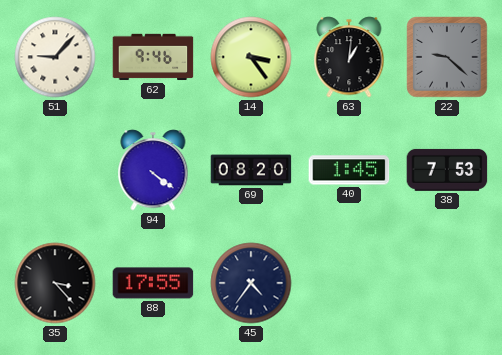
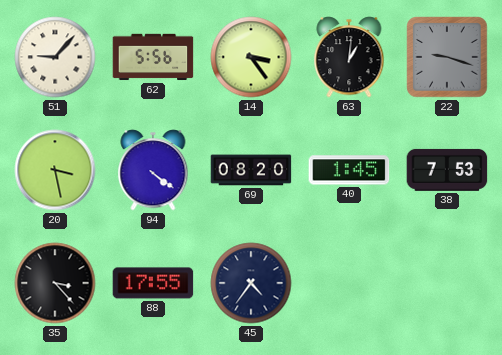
62: 9:46 -> 5:56 (153, 57)
22: 9:22 -> 9:18 (447, 57)
20: none -> 3:28 (55, 170)
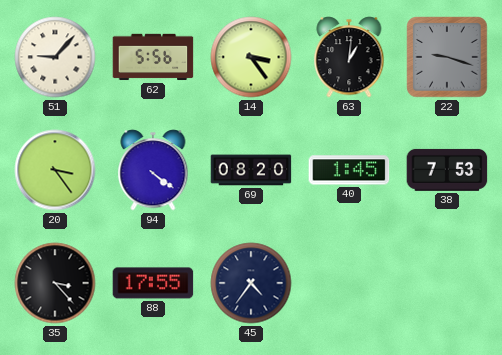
20: 3:28 -> 3:24 (55, 170)
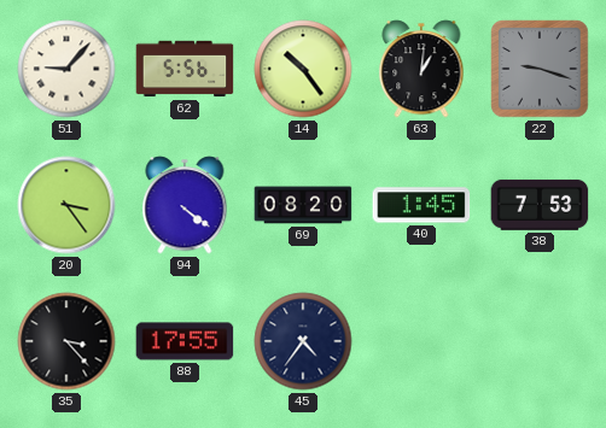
14: 3:24 -> 10:24 (303, 69)
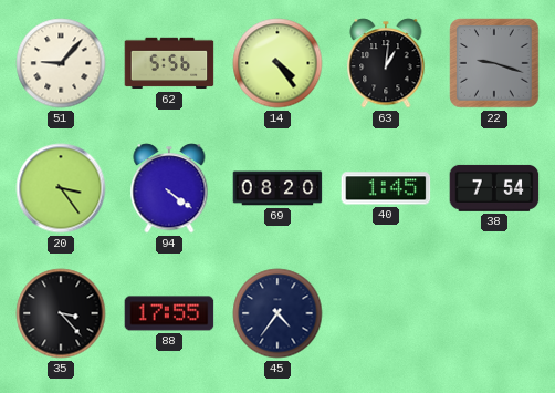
14: 10:24 -> 4:24 (277, 63)
38: 7:53 -> 7:54 (494, 188)
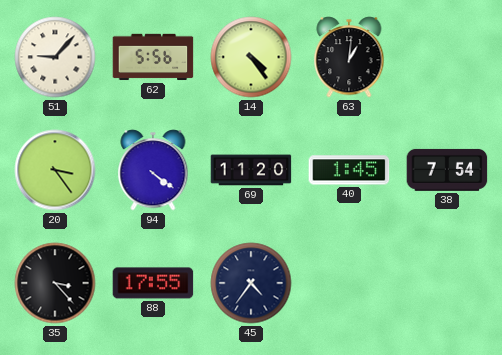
22: 9:18 -> none (494, 63)
69: 08:20 -> 11:20 (251, 170)
